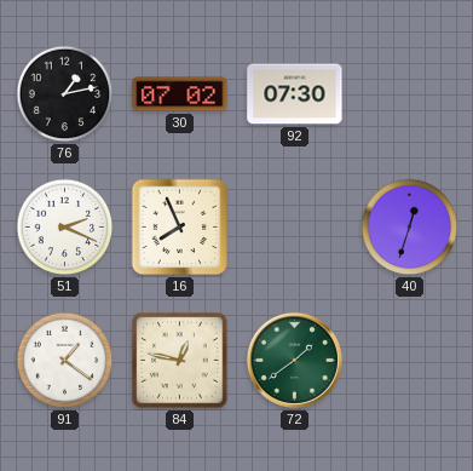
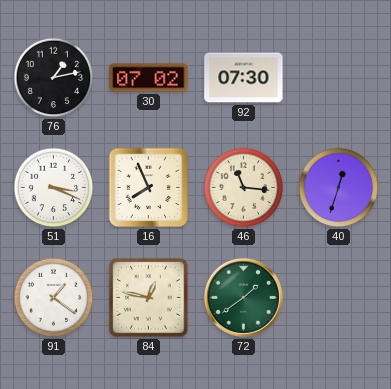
51: 2:19 -> 3:19 (54, 188)
46: none -> 11:16 (244, 188)
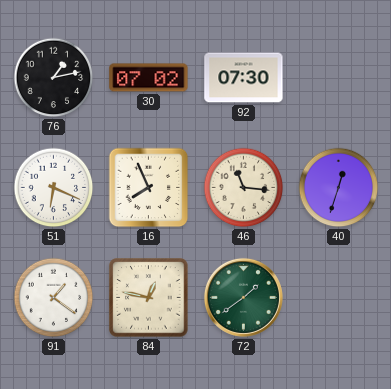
51: 3:19 -> 6:19 (54, 188)
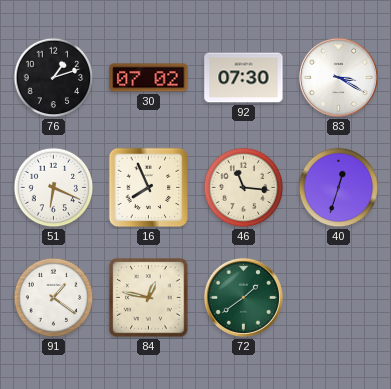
76: 1:13 -> 1:12 (54, 78)
83: none -> 3:20 (338, 77)
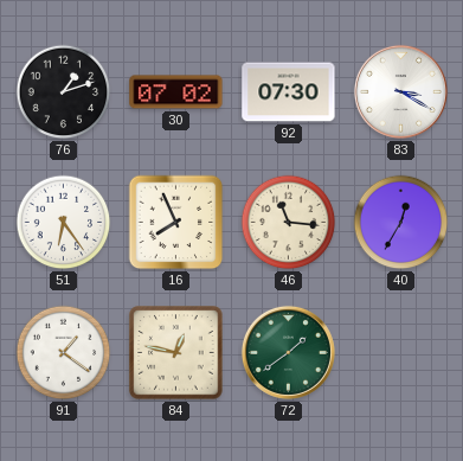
51: 6:19 -> 6:24 (64, 223)
40: 12:33 -> 12:35 (401, 223)
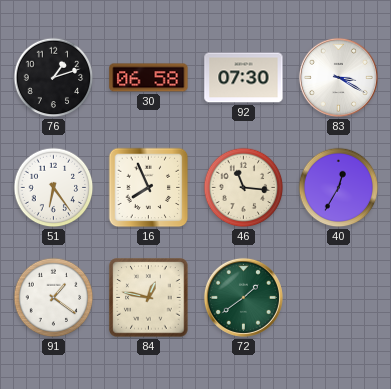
30: 07:02 -> 06:58 (149, 78)
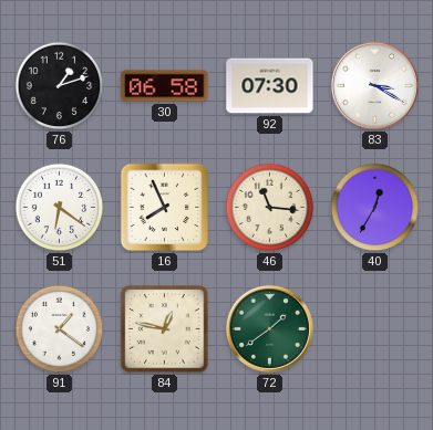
51: 6:24 -> 6:21 (60, 208)
